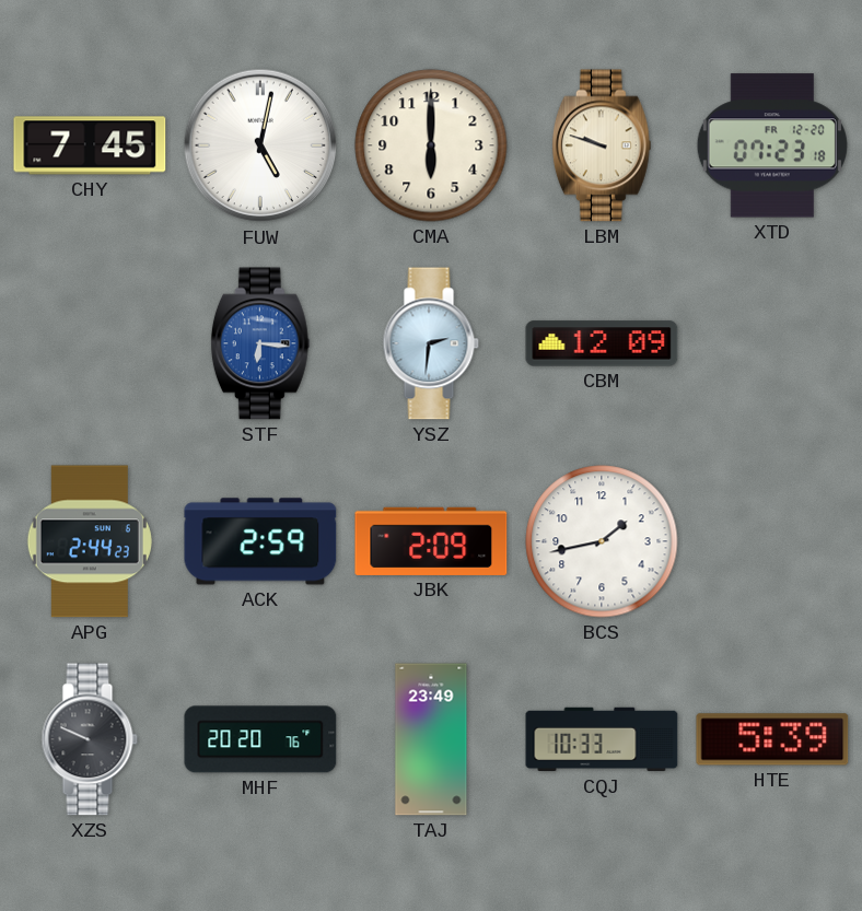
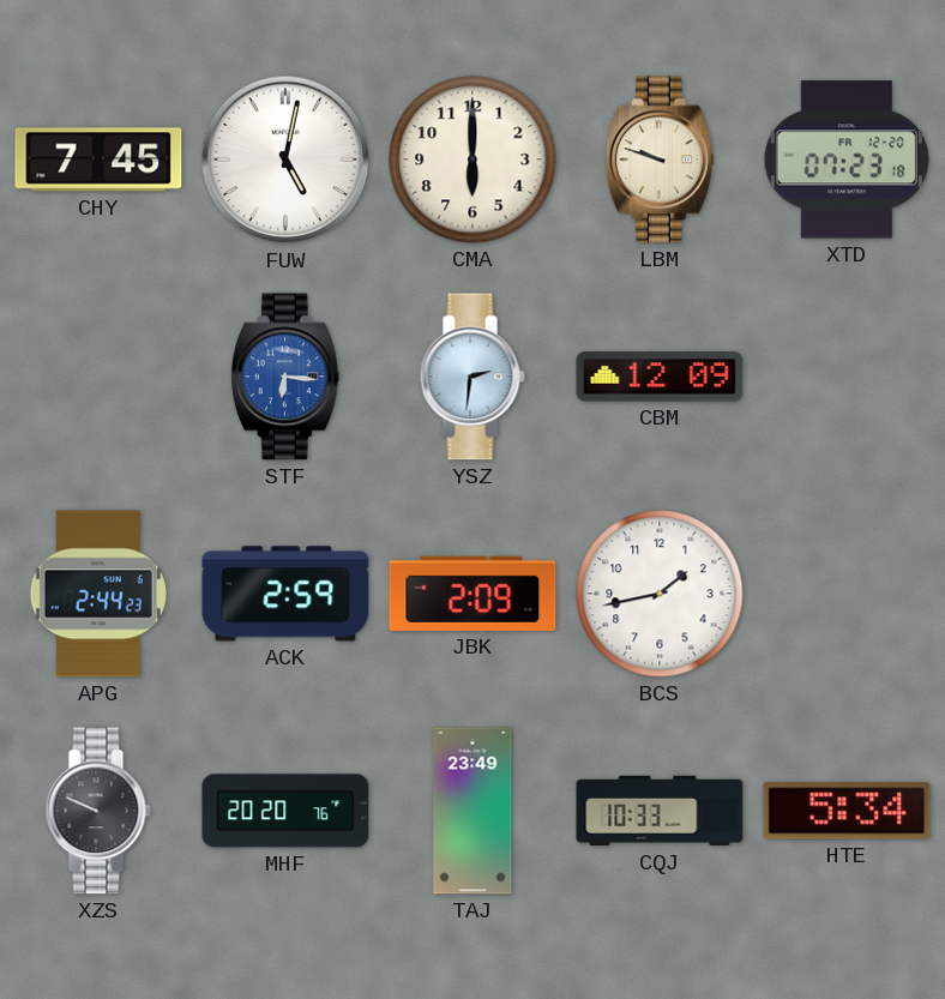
HTE: 5:39 -> 5:34 (847, 811)
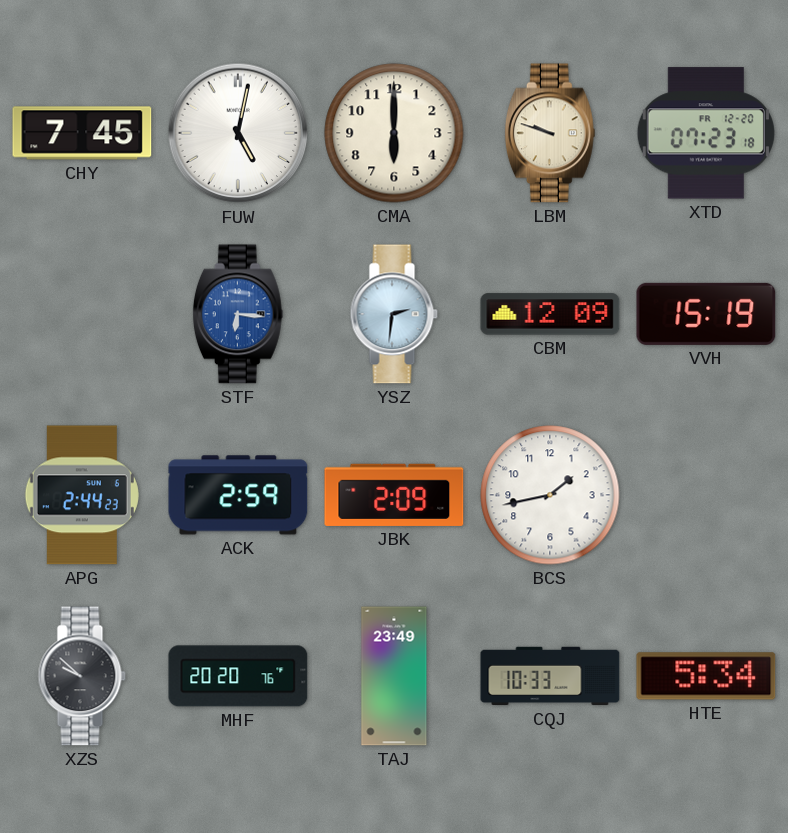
VVH: none -> 15:19 (706, 314)
XZS: 9:49 -> 9:52 (82, 676)
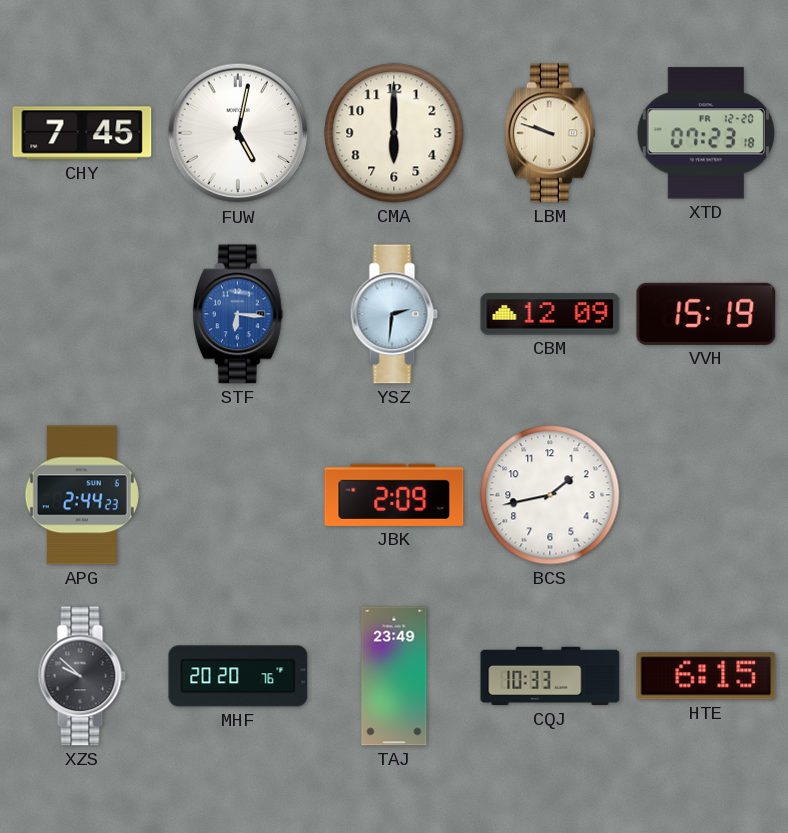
ACK: 2:59 -> none (238, 495)
HTE: 5:34 -> 6:15 (706, 676)
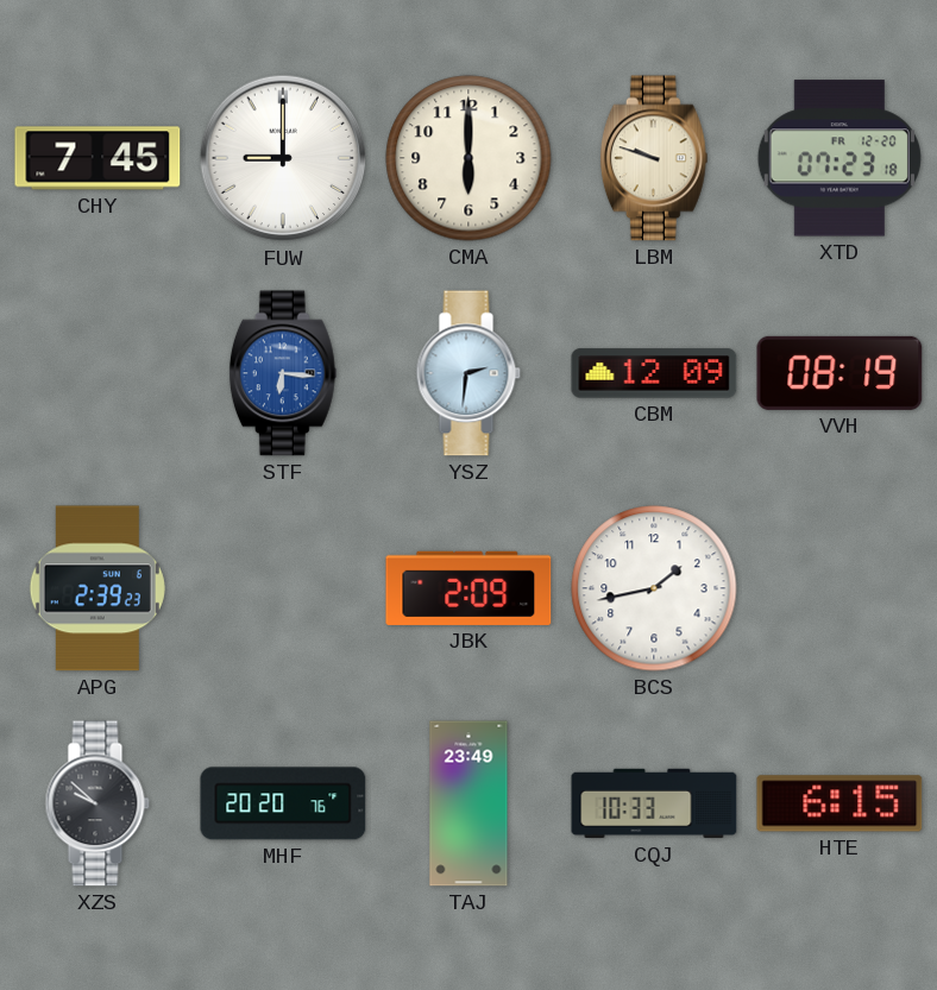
FUW: 5:02 -> 9:00 (283, 158)
VVH: 15:19 -> 08:19 (839, 373)
APG: 2:44 -> 2:39 (98, 588)
